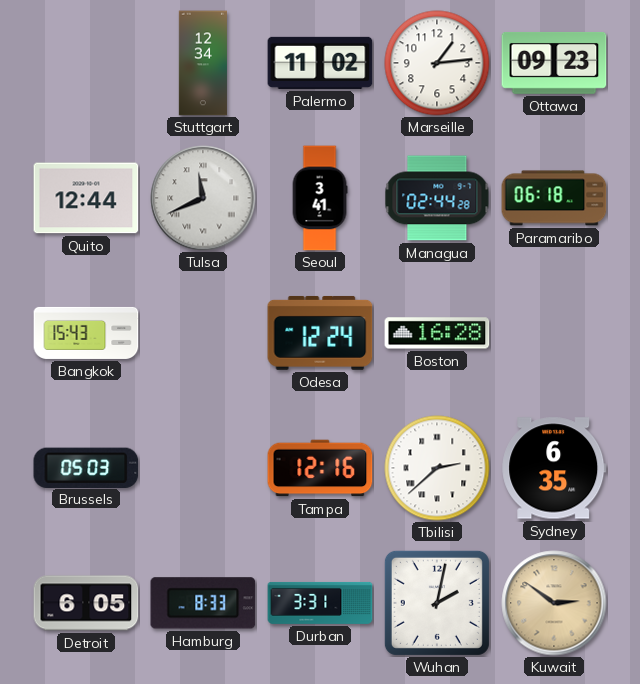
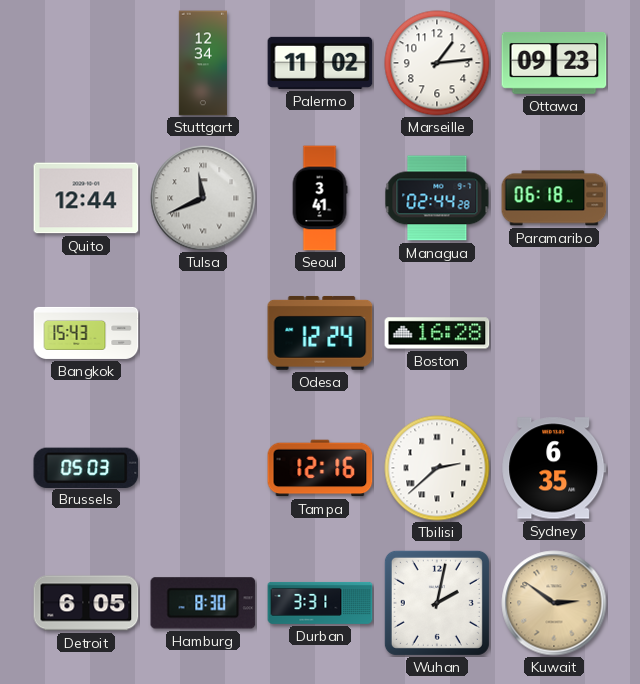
Hamburg: 8:33 -> 8:30 (203, 603)
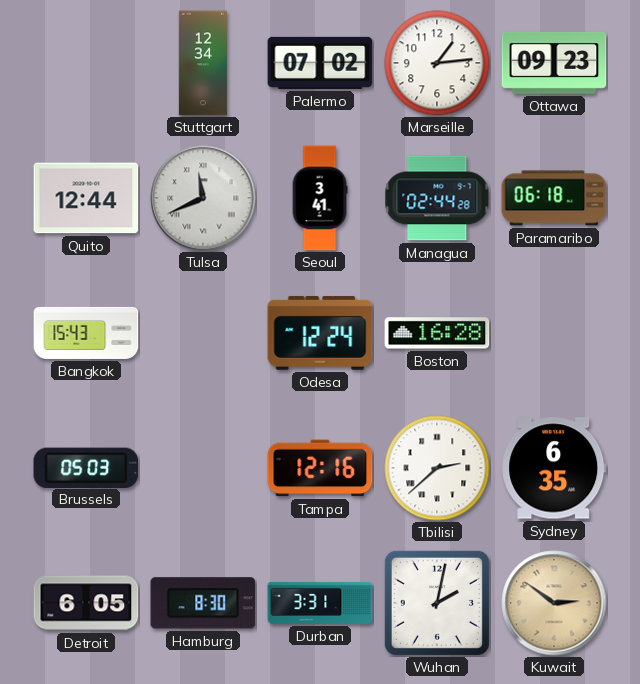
Palermo: 11:02 -> 07:02 (320, 63)
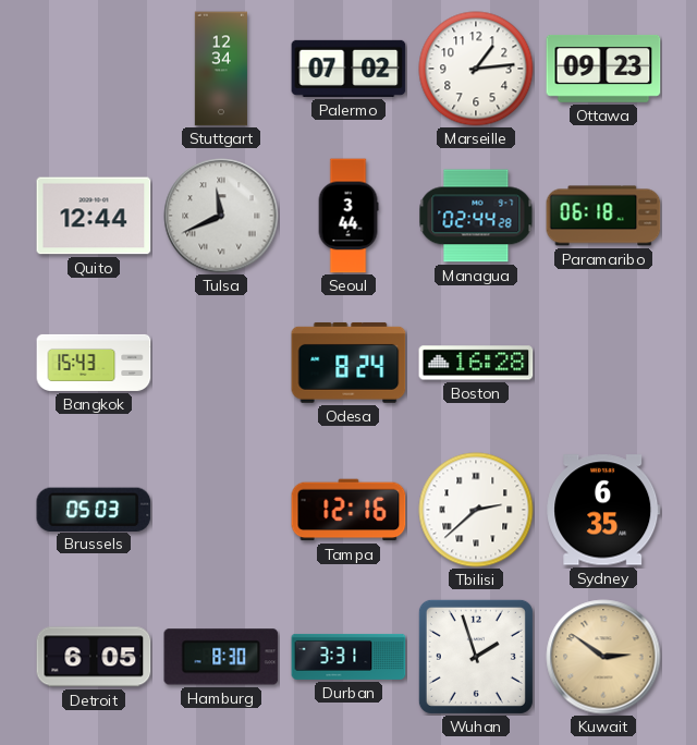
Seoul: 3:41 -> 3:44 (348, 216)
Odesa: 12:24 -> 8:24 (348, 363)
Wuhan: 2:02 -> 1:57 (476, 657)
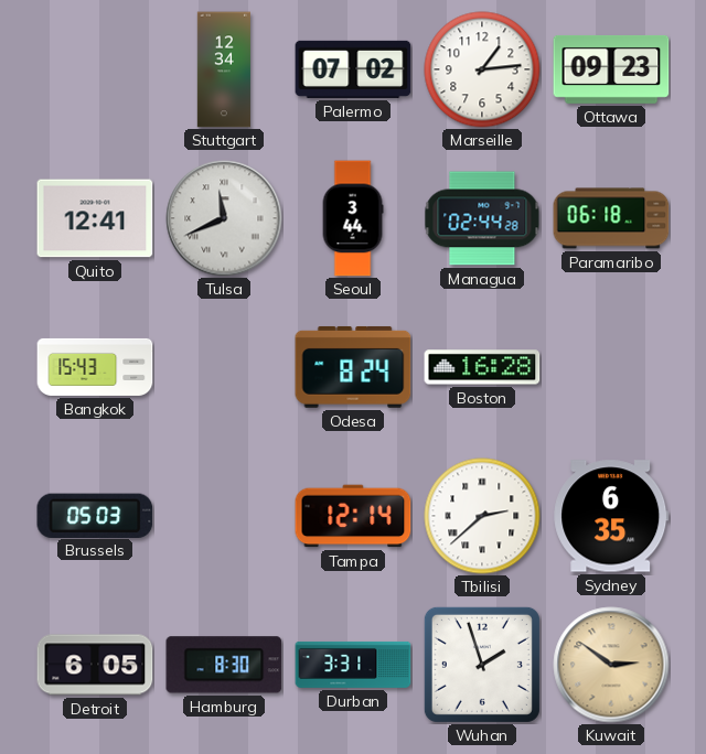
Quito: 12:44 -> 12:41 (95, 218)
Tampa: 12:16 -> 12:14 (353, 516)
